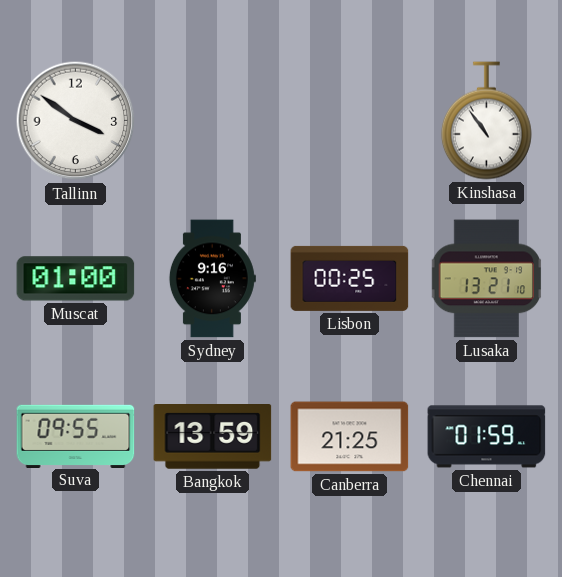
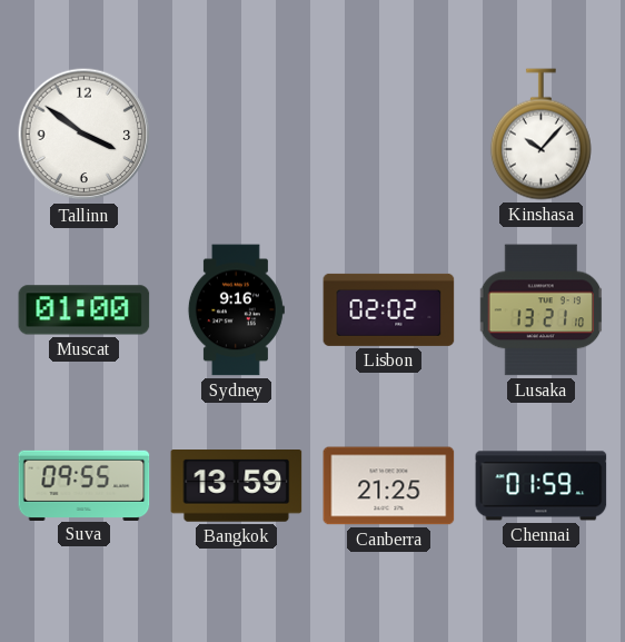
Kinshasa: 10:54 -> 10:07 (540, 135)
Lisbon: 00:25 -> 02:02 (389, 309)
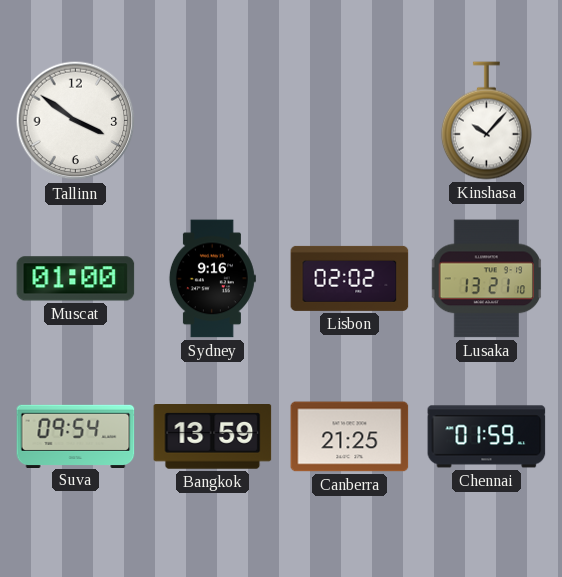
Suva: 09:55 -> 09:54 (76, 436)
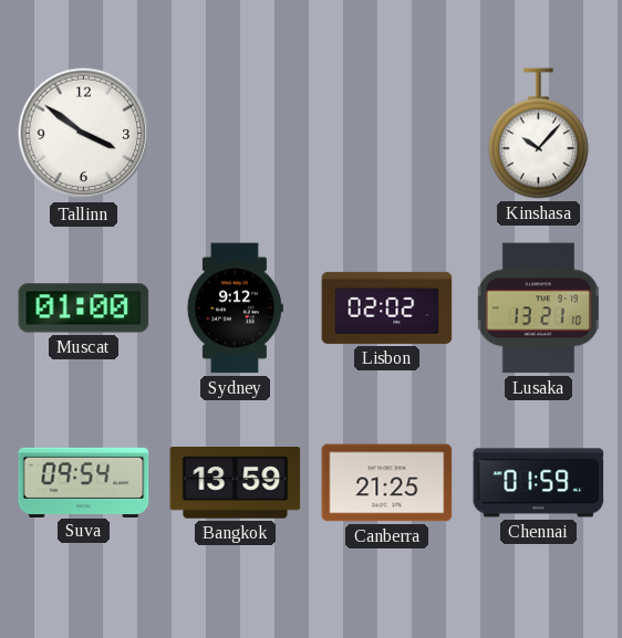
Sydney: 9:16 -> 9:12 (235, 308)
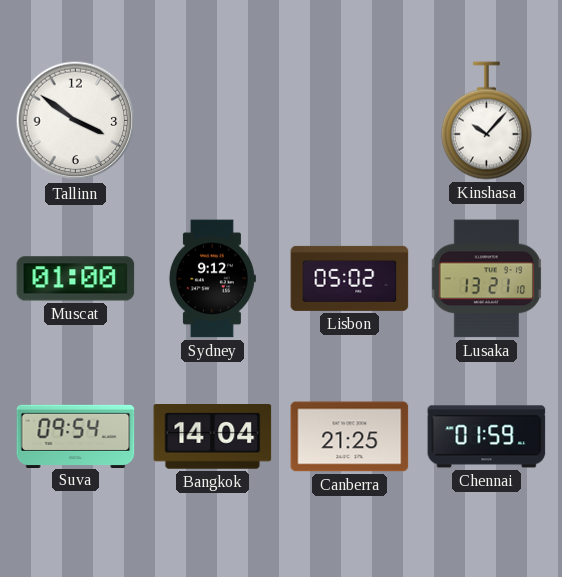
Lisbon: 02:02 -> 05:02 (350, 278)
Bangkok: 13:59 -> 14:04 (213, 437)
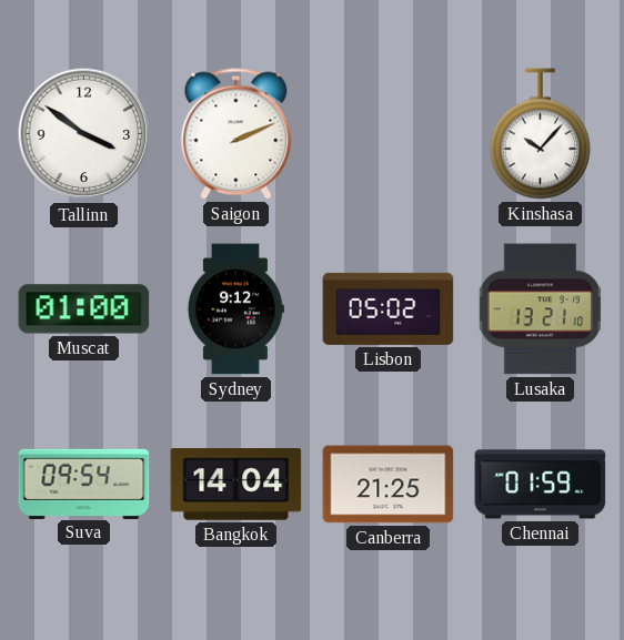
Saigon: none -> 2:11 (236, 134)
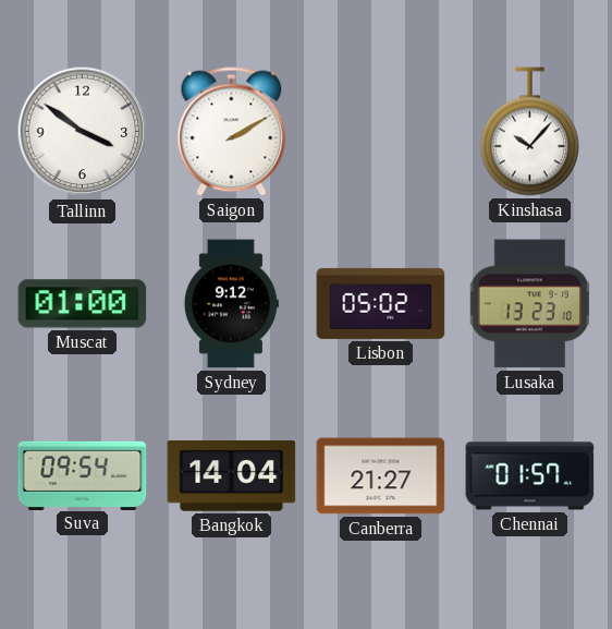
Saigon: 2:11 -> 2:10 (232, 132)
Lusaka: 13:21 -> 13:23 (529, 304)
Canberra: 21:25 -> 21:27 (381, 476)
Chennai: 01:59 -> 01:57 (530, 476)
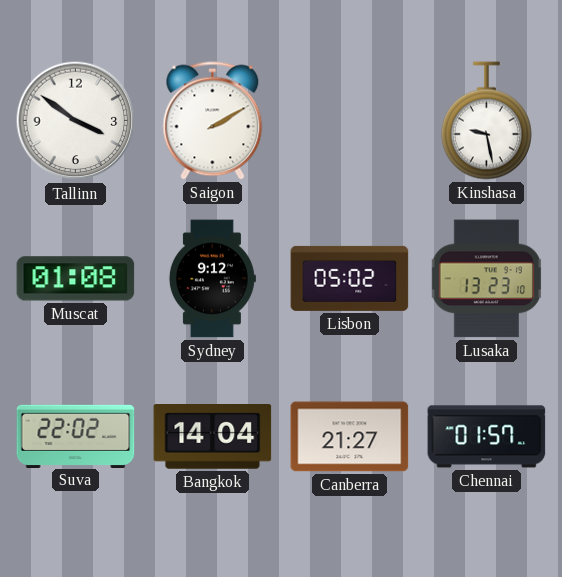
Kinshasa: 10:07 -> 9:28 (486, 121)
Muscat: 01:00 -> 01:08 (76, 279)
Suva: 09:54 -> 22:02 (76, 436)
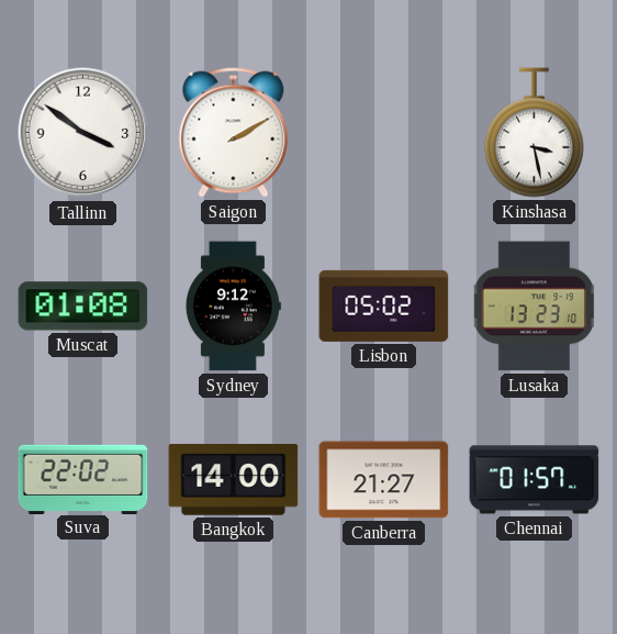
Kinshasa: 9:28 -> 3:28 (534, 133)
Bangkok: 14:04 -> 14:00 (234, 480)
